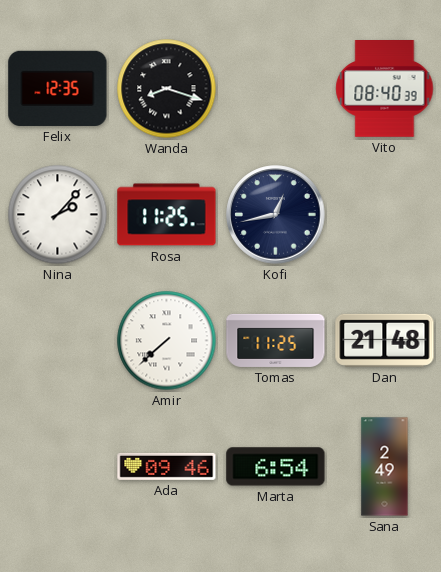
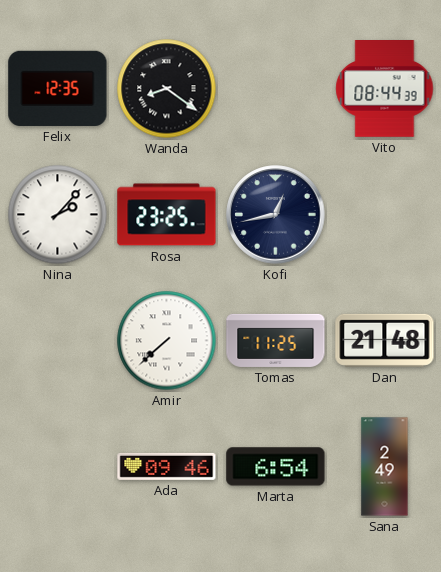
Wanda: 8:18 -> 8:21 (167, 89)
Vito: 08:40 -> 08:44 (385, 89)
Rosa: 11:25 -> 23:25 (167, 215)
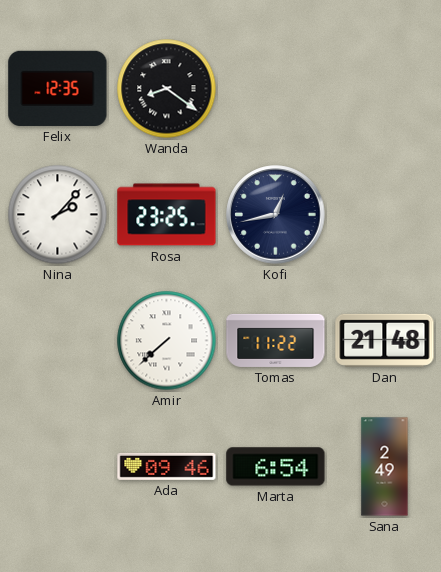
Vito: 08:44 -> none (385, 89)
Tomas: 11:25 -> 11:22 (276, 340)
